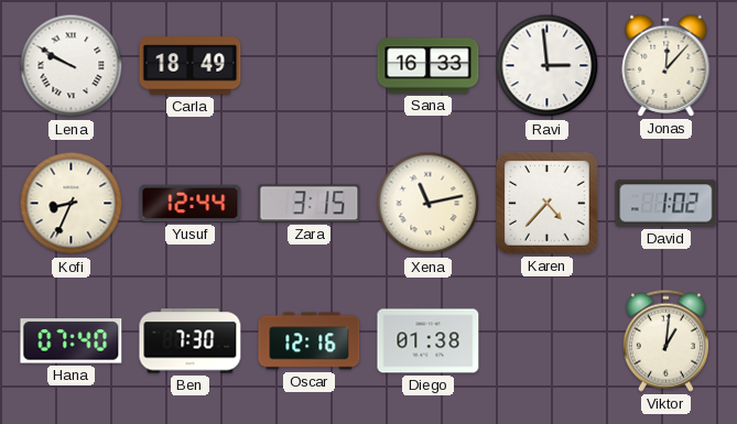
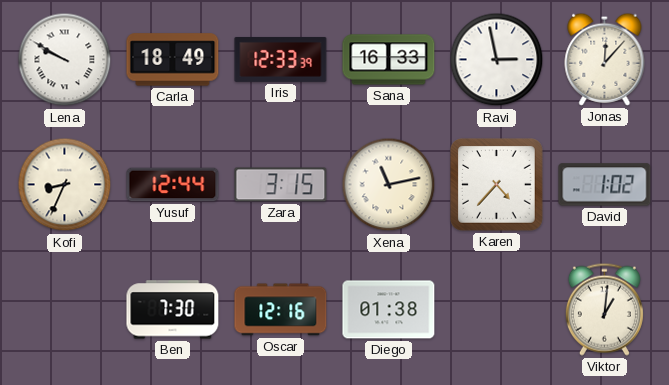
Iris: none -> 12:33 (281, 59)
Ravi: 2:59 -> 2:58 (497, 60)
Hana: 07:40 -> none (72, 341)
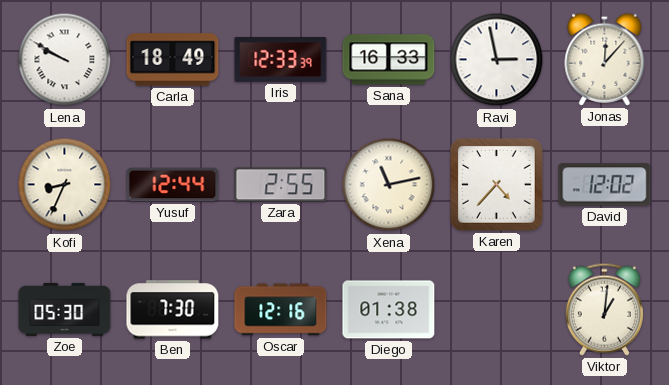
Zara: 3:15 -> 2:55 (281, 185)
David: 1:02 -> 12:02 (605, 185)
Zoe: none -> 05:30 (65, 309)
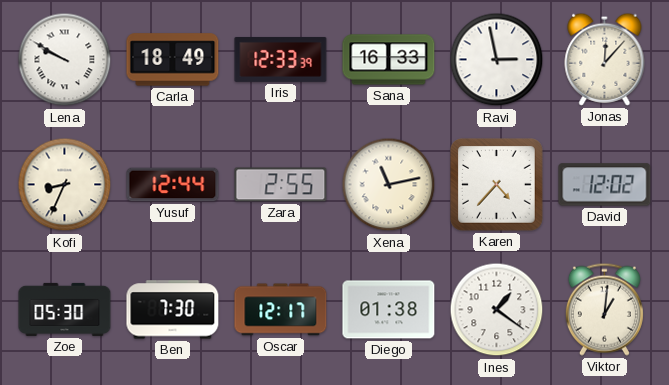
Oscar: 12:16 -> 12:17 (281, 310)
Ines: none -> 1:21 (497, 310)
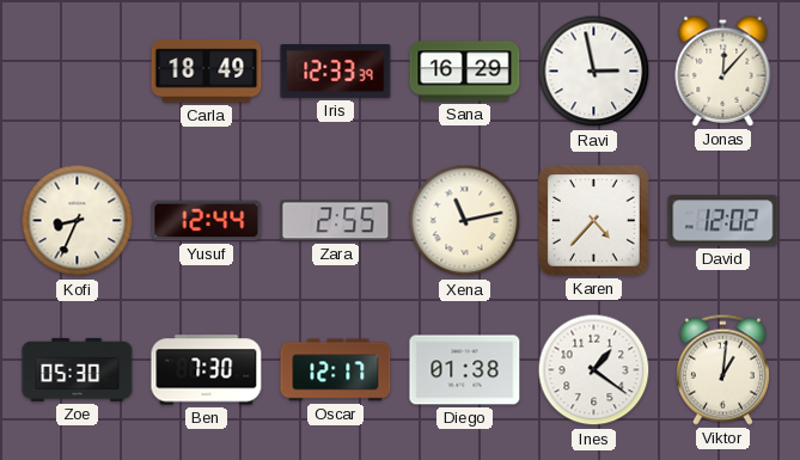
Lena: 9:50 -> none (65, 60)
Sana: 16:33 -> 16:29 (465, 72)
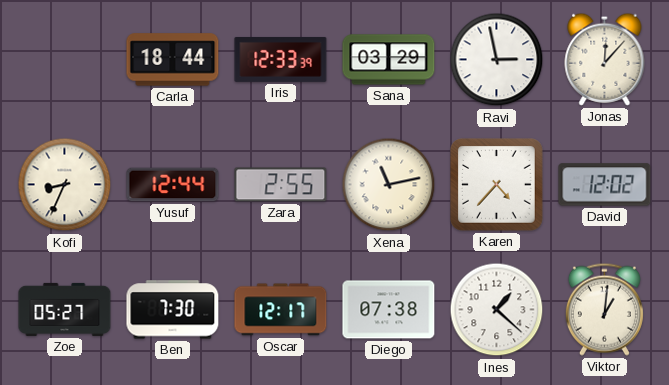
Carla: 18:49 -> 18:44 (173, 60)
Sana: 16:29 -> 03:29 (389, 60)
Zoe: 05:30 -> 05:27 (65, 309)
Diego: 01:38 -> 07:38 (389, 310)
Ines: 1:21 -> 1:22 (497, 310)
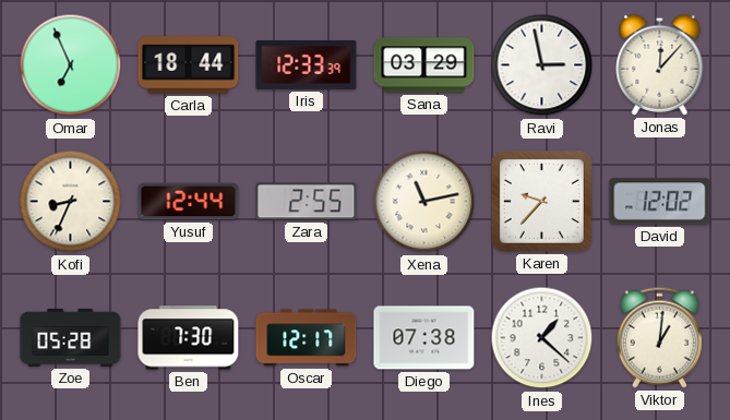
Omar: none -> 6:56 (71, 65)
Karen: 4:37 -> 9:37 (542, 202)
Zoe: 05:27 -> 05:28 (71, 337)
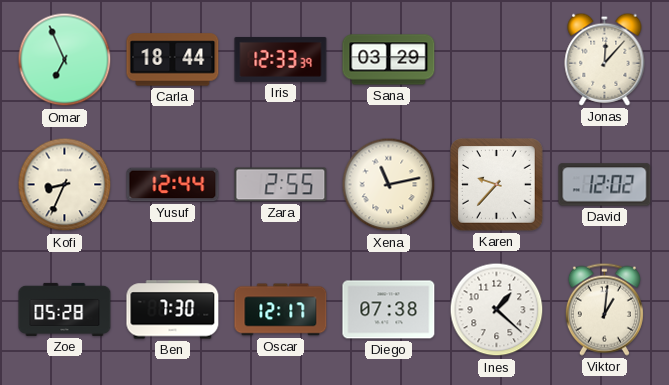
Ravi: 2:58 -> none (542, 65)
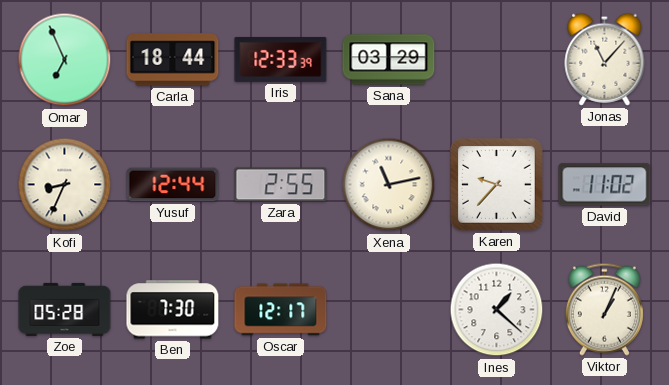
Jonas: 12:07 -> 11:07 (605, 59)
David: 12:02 -> 11:02 (605, 185)
Diego: 07:38 -> none (389, 310)
Viktor: 1:01 -> 1:04 (604, 309)
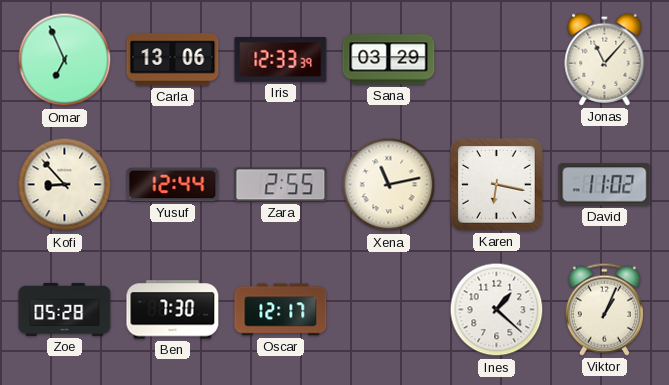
Carla: 18:44 -> 13:06 (173, 60)
Kofi: 8:34 -> 8:53 (65, 185)
Karen: 9:37 -> 6:17 (497, 185)
